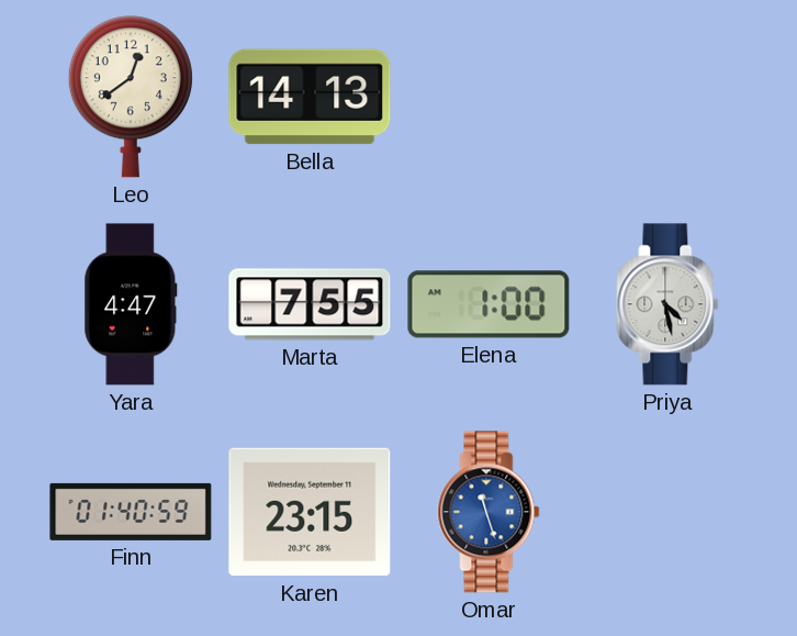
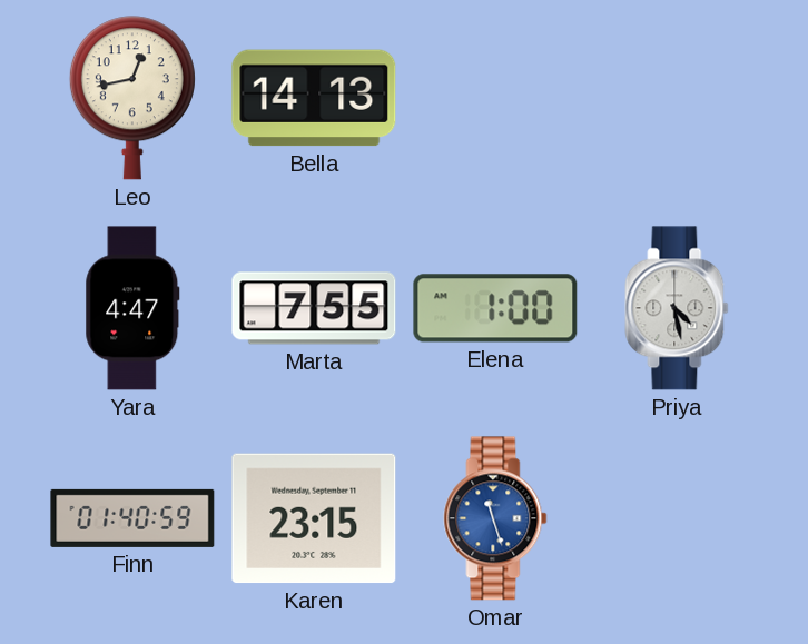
Leo: 12:39 -> 12:43 (132, 98)
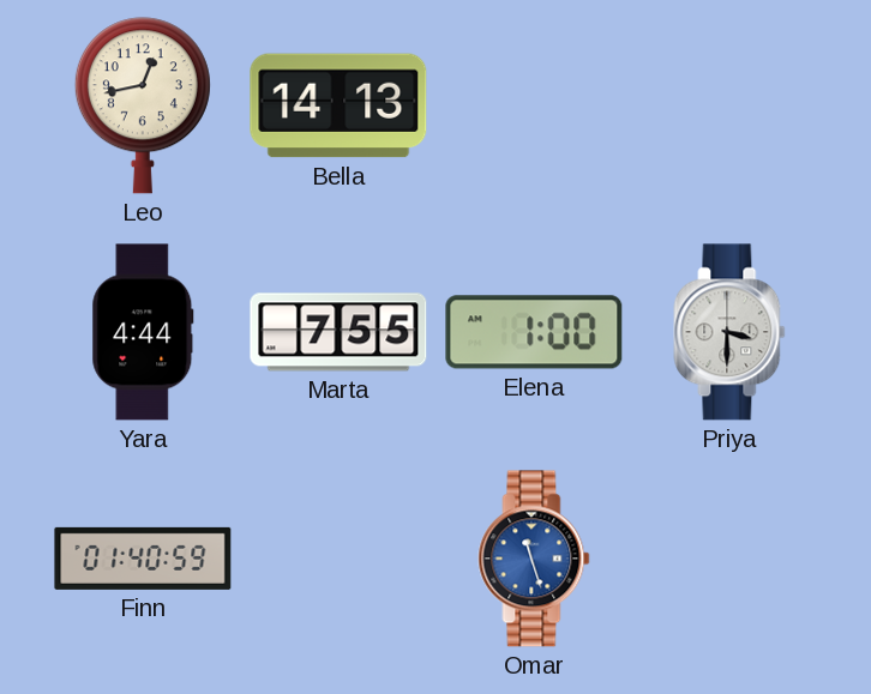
Yara: 4:47 -> 4:44 (143, 332)
Priya: 4:28 -> 3:30 (729, 332)
Karen: 23:15 -> none (314, 518)
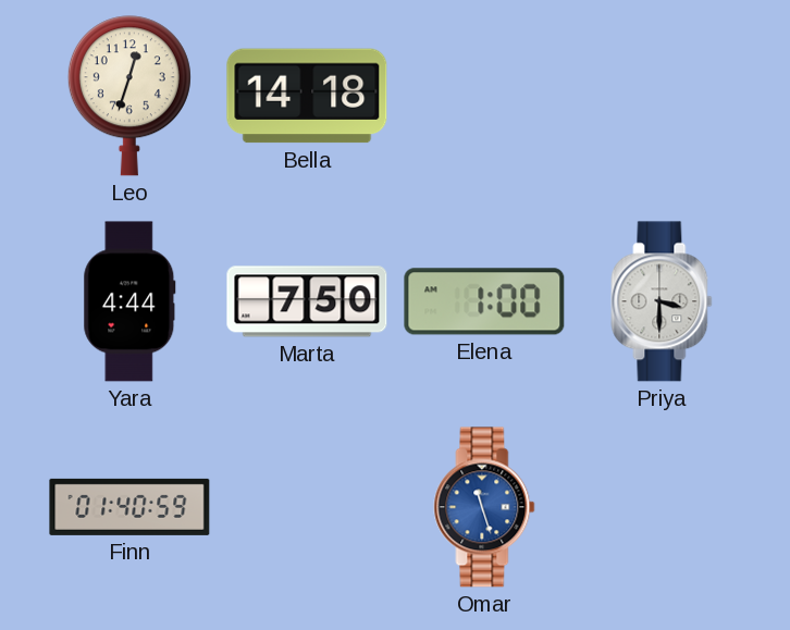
Leo: 12:43 -> 12:33 (129, 96)
Bella: 14:13 -> 14:18 (307, 96)
Marta: 7:55 -> 7:50 (307, 301)
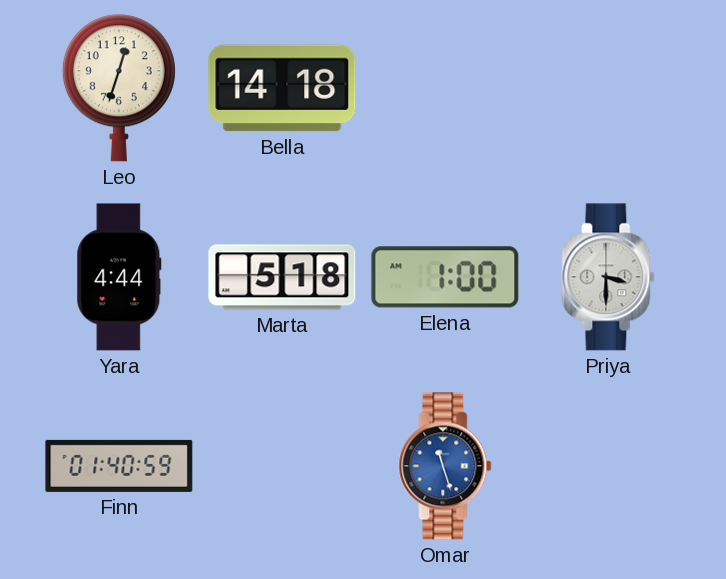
Marta: 7:50 -> 5:18 (282, 277)
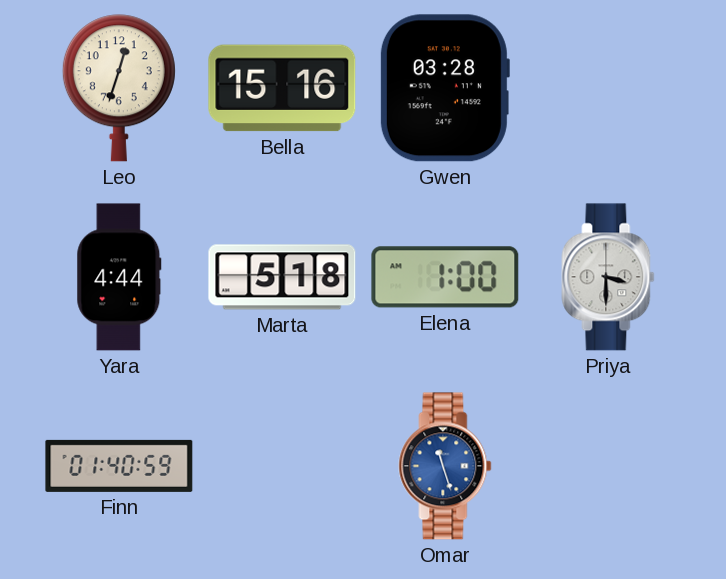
Bella: 14:18 -> 15:16 (282, 88)
Gwen: none -> 03:28 (444, 88)
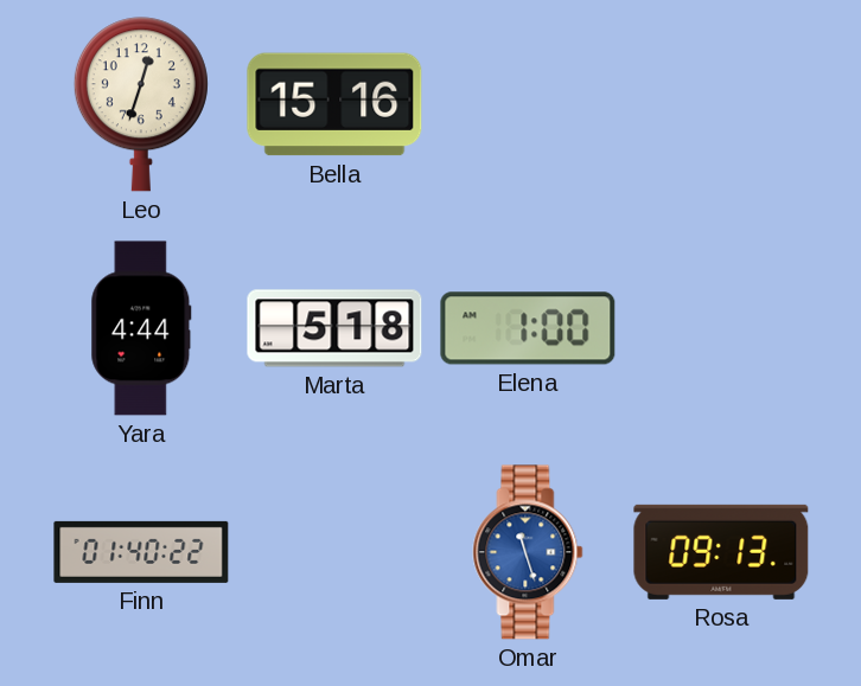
Gwen: 03:28 -> none (444, 88)
Priya: 3:30 -> none (608, 277)
Finn: 01:40:59 -> 01:40:22 (141, 552)
Rosa: none -> 09:13 (721, 552)
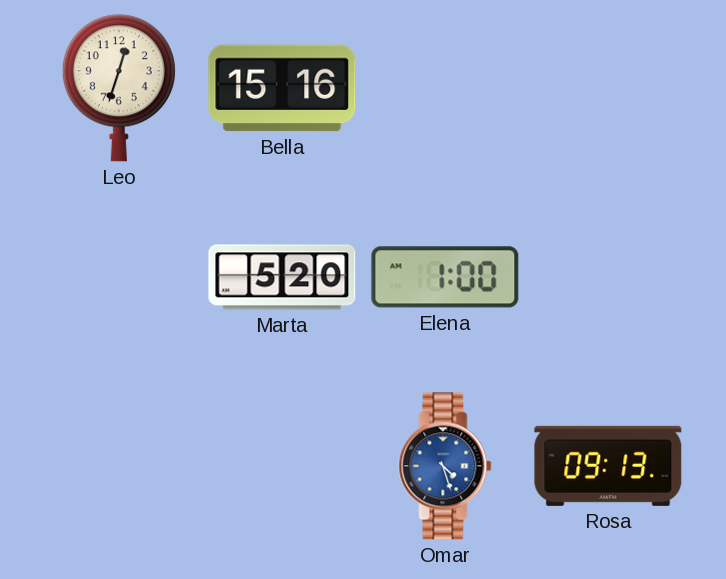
Yara: 4:44 -> none (141, 328)
Marta: 5:18 -> 5:20 (282, 277)
Finn: 01:40 -> none (141, 552)
Omar: 11:27 -> 4:27 (445, 466)
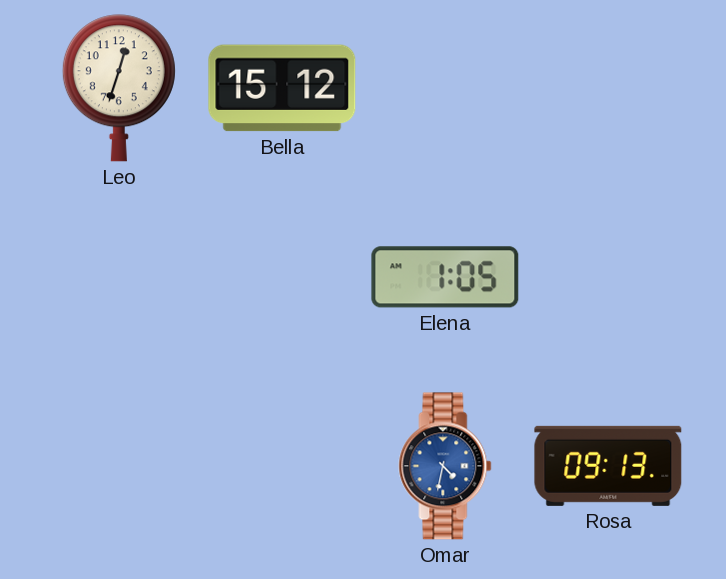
Bella: 15:16 -> 15:12 (282, 88)
Marta: 5:20 -> none (282, 277)
Elena: 1:00 -> 1:05 (445, 277)
Omar: 4:27 -> 4:32 (445, 466)
